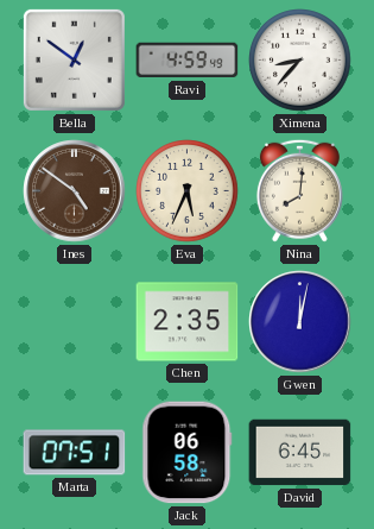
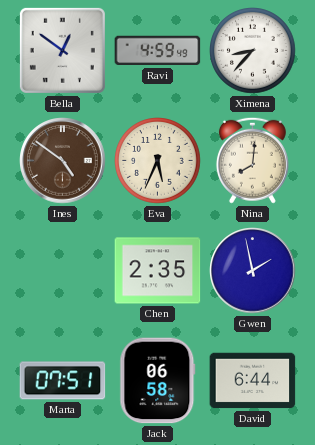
Gwen: 12:02 -> 1:58 (253, 271)
David: 6:45 -> 6:44 (253, 381)
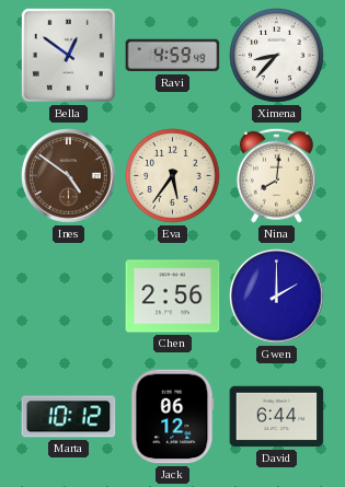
Eva: 5:34 -> 5:36 (173, 176)
Chen: 2:35 -> 2:56 (173, 297)
Gwen: 1:58 -> 2:00 (277, 297)
Marta: 07:51 -> 10:12 (69, 417)
Jack: 06:58 -> 06:12 (173, 417)
